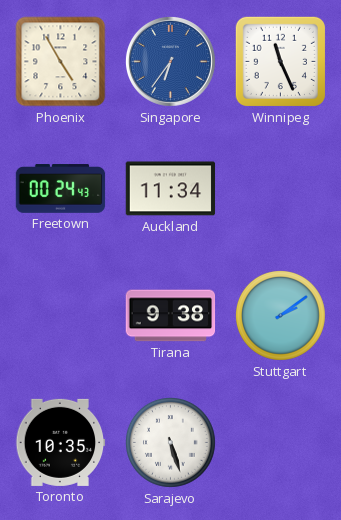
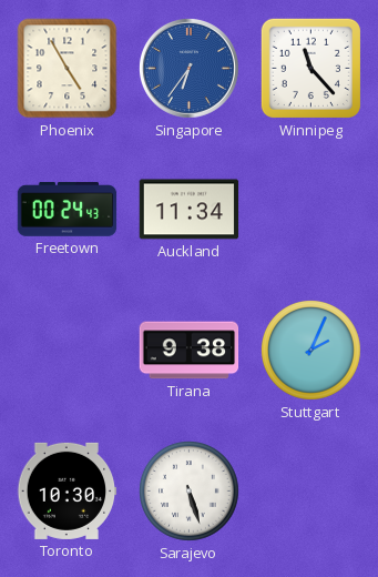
Winnipeg: 11:26 -> 11:23 (310, 68)
Stuttgart: 2:09 -> 2:04 (311, 351)
Toronto: 10:35 -> 10:30 (68, 490)
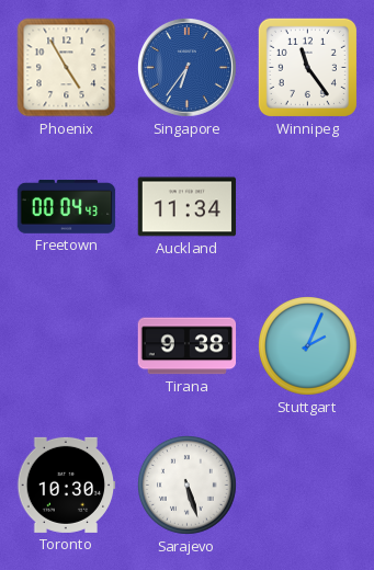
Winnipeg: 11:23 -> 11:24 (307, 67)
Freetown: 00:24 -> 00:04 (67, 207)
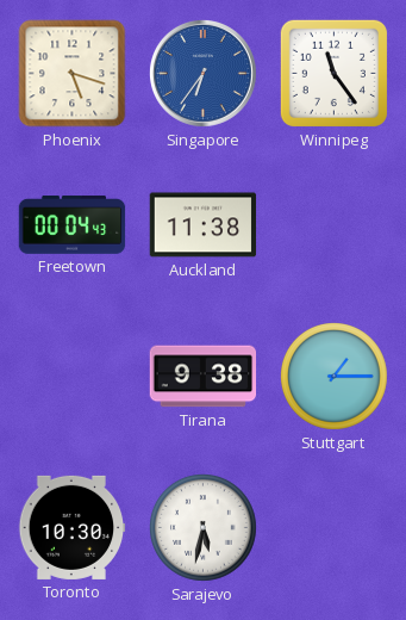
Phoenix: 4:55 -> 5:18 (73, 74)
Auckland: 11:34 -> 11:38 (204, 225)
Stuttgart: 2:04 -> 1:15 (335, 377)
Sarajevo: 5:27 -> 5:32 (204, 528)
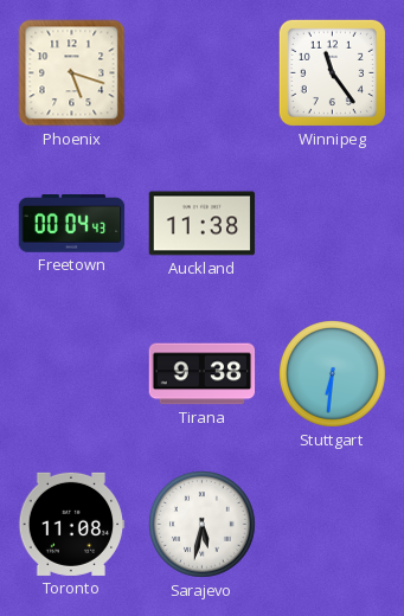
Singapore: 6:36 -> none (202, 73)
Stuttgart: 1:15 -> 6:31 (333, 374)
Toronto: 10:30 -> 11:08 (72, 524)
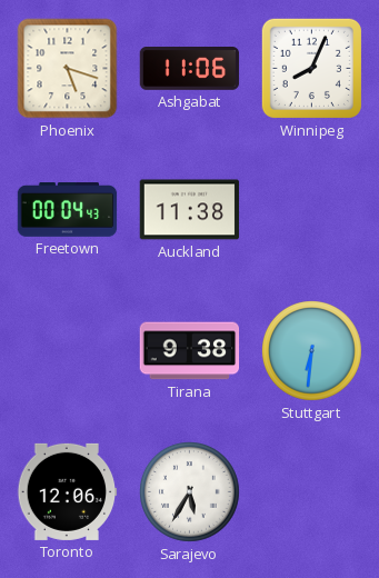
Ashgabat: none -> 11:06 (190, 69)
Winnipeg: 11:24 -> 8:04 (311, 68)
Toronto: 11:08 -> 12:06 (68, 491)
Sarajevo: 5:32 -> 5:35 (190, 492)
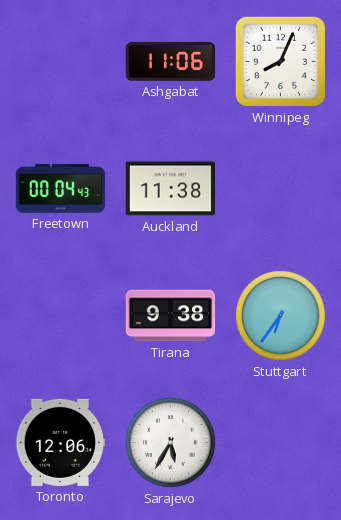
Phoenix: 5:18 -> none (68, 69)
Stuttgart: 6:31 -> 6:36 (281, 316)
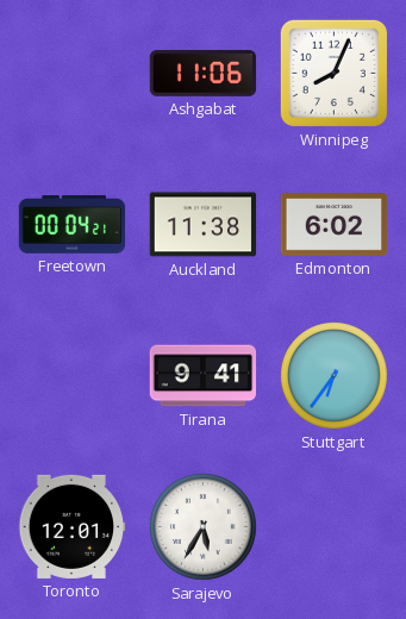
Freetown: 00:04:43 -> 00:04:21 (73, 225)
Edmonton: none -> 6:02 (335, 225)
Tirana: 9:38 -> 9:41 (204, 376)
Toronto: 12:06 -> 12:01 (73, 526)
